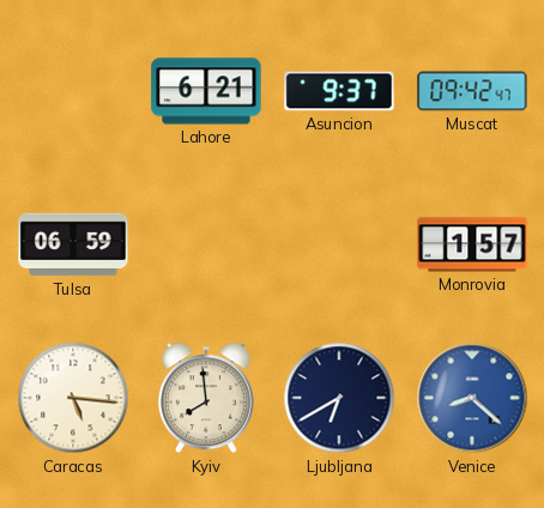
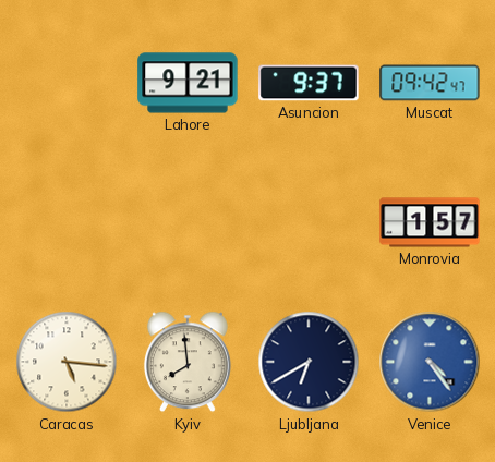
Lahore: 6:21 -> 9:21 (188, 83)
Tulsa: 06:59 -> none (73, 244)
Venice: 8:22 -> 4:24 (430, 362)
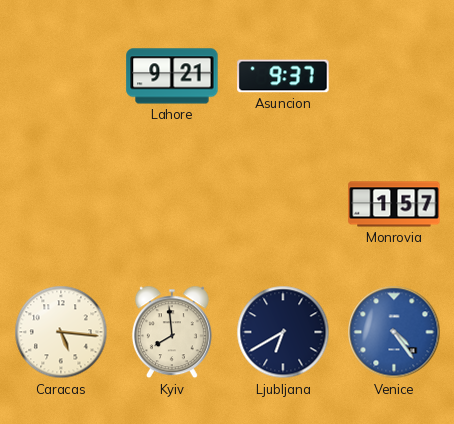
Muscat: 09:42 -> none (430, 83)
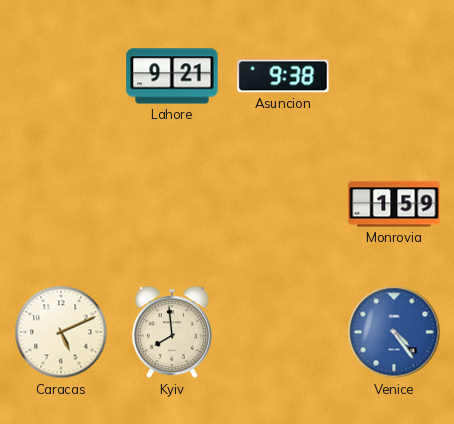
Asuncion: 9:37 -> 9:38 (283, 76)
Monrovia: 1:57 -> 1:59 (394, 204)
Caracas: 5:16 -> 5:11 (61, 332)
Ljubljana: 6:40 -> none (283, 332)
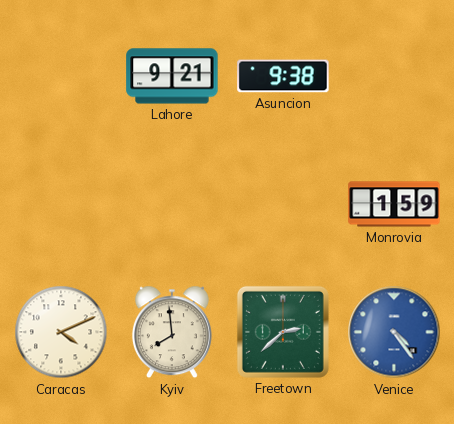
Caracas: 5:11 -> 4:11 (61, 332)
Freetown: none -> 2:38 (283, 332)
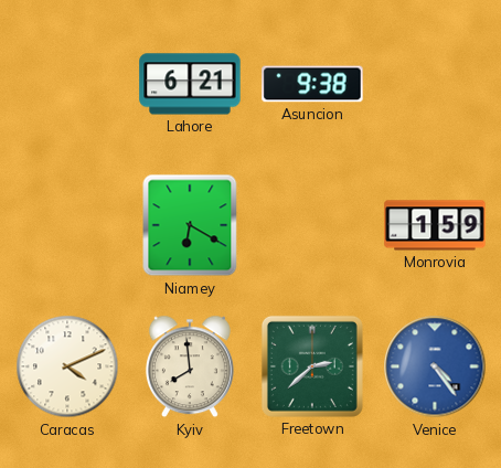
Lahore: 9:21 -> 6:21 (190, 84)
Niamey: none -> 6:20 (190, 225)
